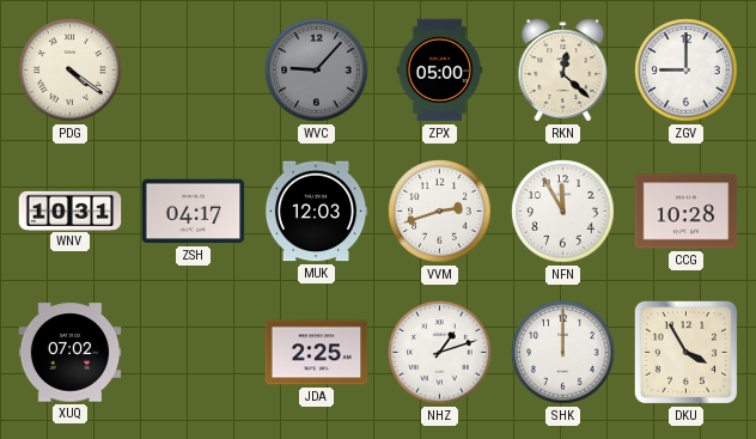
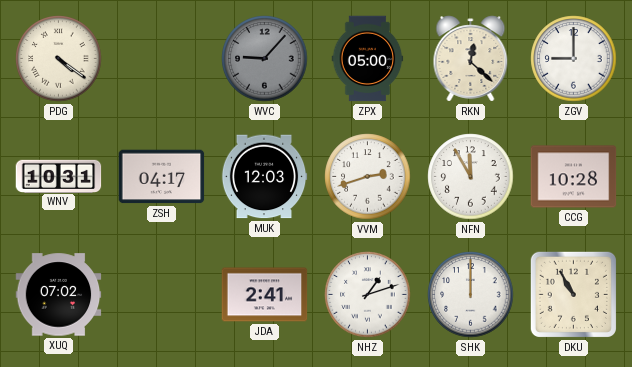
JDA: 2:25 -> 2:41 (265, 295)
DKU: 3:55 -> 10:55 (573, 294)
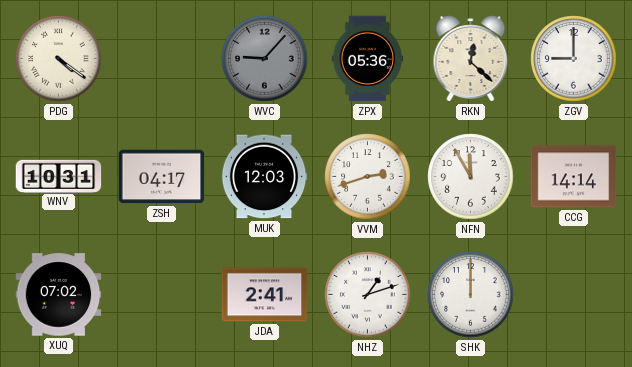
ZPX: 05:00 -> 05:36 (368, 59)
CCG: 10:28 -> 14:14 (574, 177)
DKU: 10:55 -> none (573, 294)
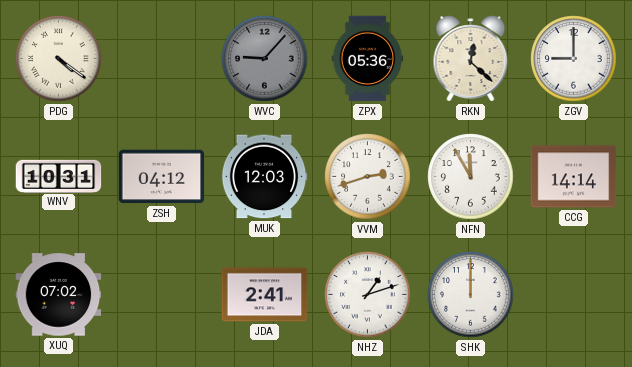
ZSH: 04:17 -> 04:12 (162, 177)
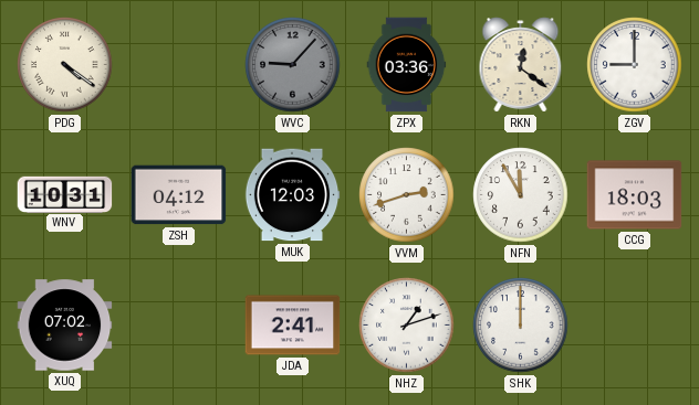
ZPX: 05:36 -> 03:36 (407, 65)
RKN: 12:22 -> 12:21 (521, 65)
CCG: 14:14 -> 18:03 (635, 195)
